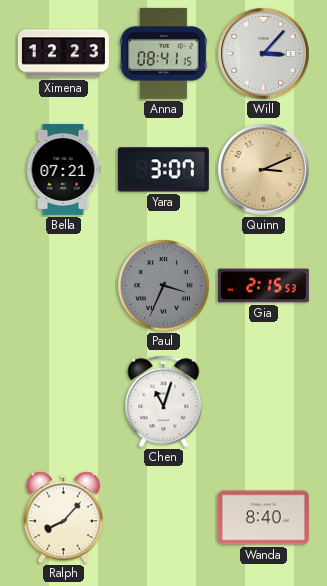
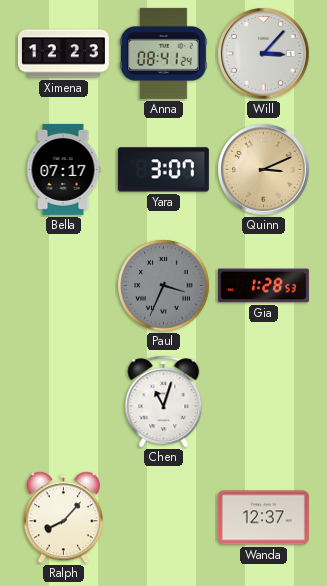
Anna: 08:41:15 -> 08:41:24 (163, 53)
Bella: 07:21 -> 07:17 (63, 169)
Gia: 2:15 -> 1:28 (263, 286)
Wanda: 8:40 -> 12:37 (263, 518)
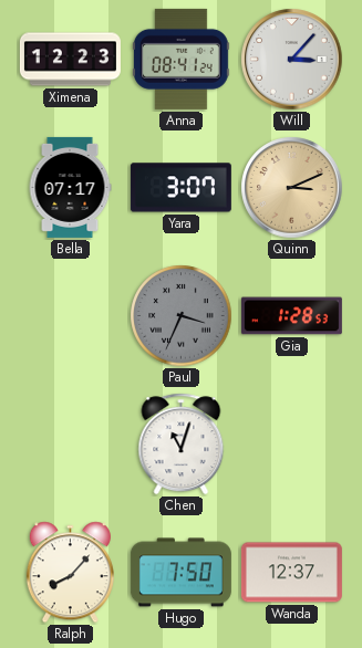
Hugo: none -> 7:50 (180, 573)
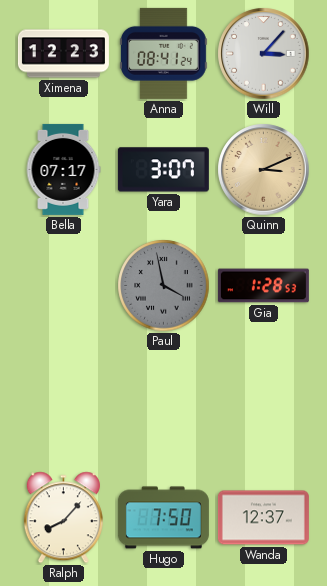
Paul: 3:34 -> 3:58 (164, 286)
Chen: 11:03 -> none (182, 445)
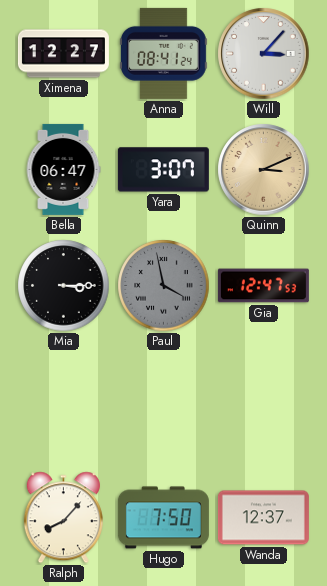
Ximena: 12:23 -> 12:27 (63, 54)
Bella: 07:17 -> 06:47 (63, 169)
Mia: none -> 3:15 (64, 286)
Gia: 1:28 -> 12:47 (263, 286)
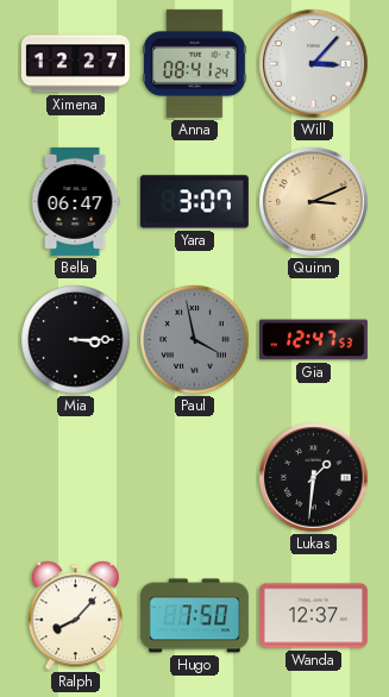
Lukas: none -> 1:31 (314, 478)
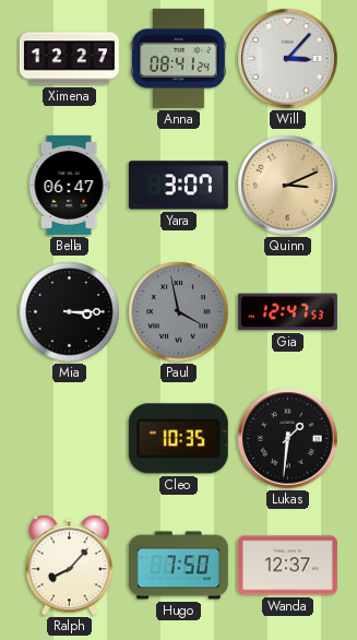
Cleo: none -> 10:35 (178, 439)
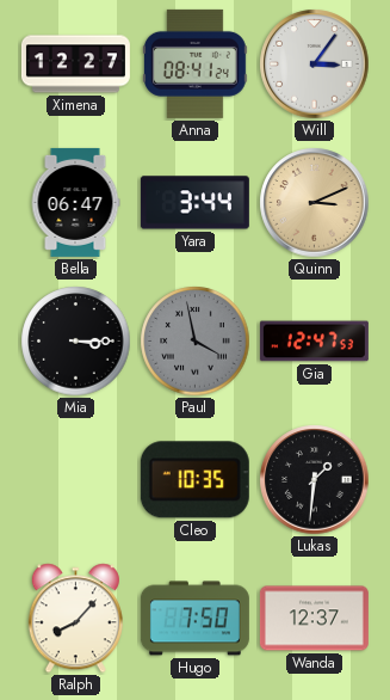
Will: 3:07 -> 3:06 (315, 65)
Yara: 3:07 -> 3:44 (194, 203)
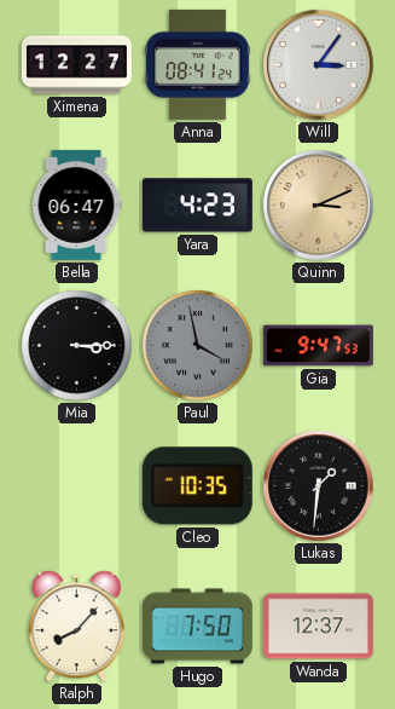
Yara: 3:44 -> 4:23 (197, 206)
Gia: 12:47 -> 9:47 (318, 346)
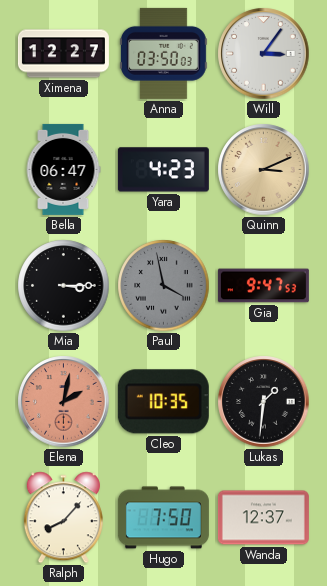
Anna: 08:41 -> 03:50 (163, 53)
Elena: none -> 2:02 (64, 402)
